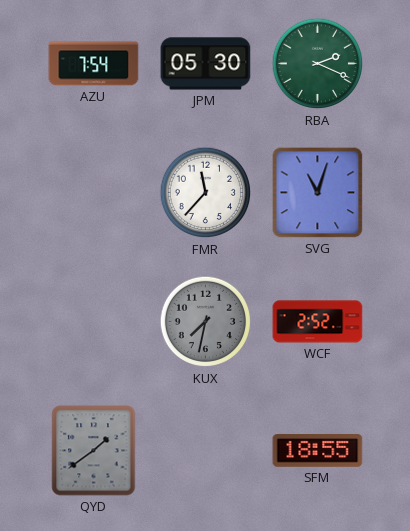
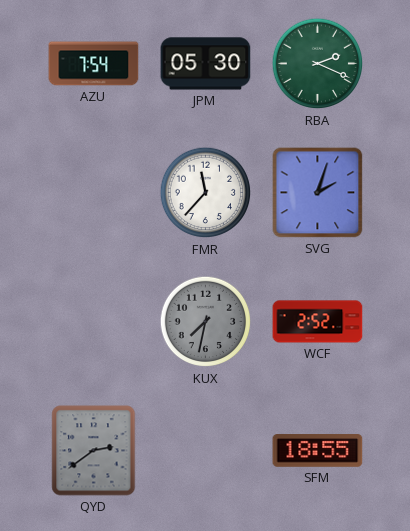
SVG: 11:03 -> 2:03 (318, 193)
QYD: 1:39 -> 2:39 (94, 451)
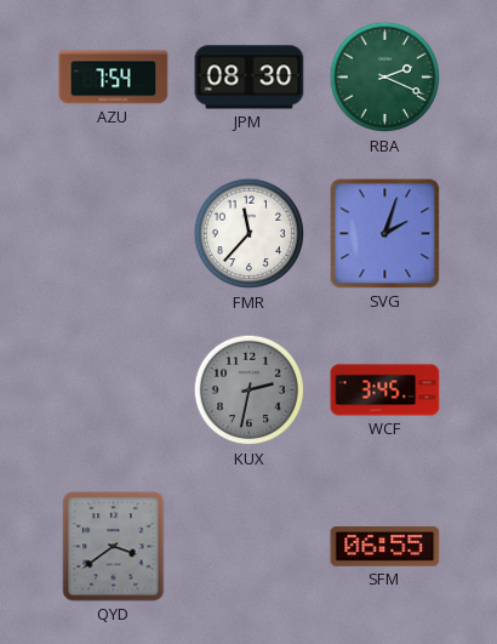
JPM: 05:30 -> 08:30 (250, 78)
KUX: 7:32 -> 2:32 (250, 391)
WCF: 2:52 -> 3:45 (385, 391)
QYD: 2:39 -> 3:39 (114, 547)
SFM: 18:55 -> 06:55 (385, 547)
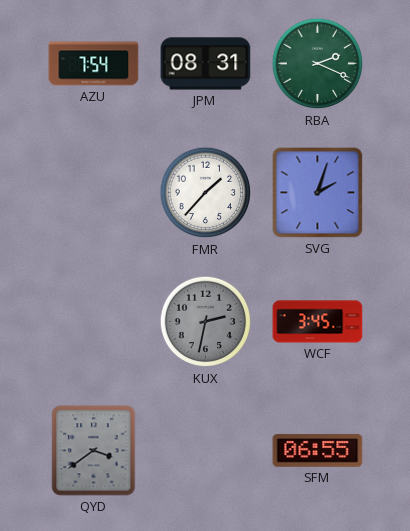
JPM: 08:30 -> 08:31 (206, 64)
FMR: 11:37 -> 1:37 (206, 193)
